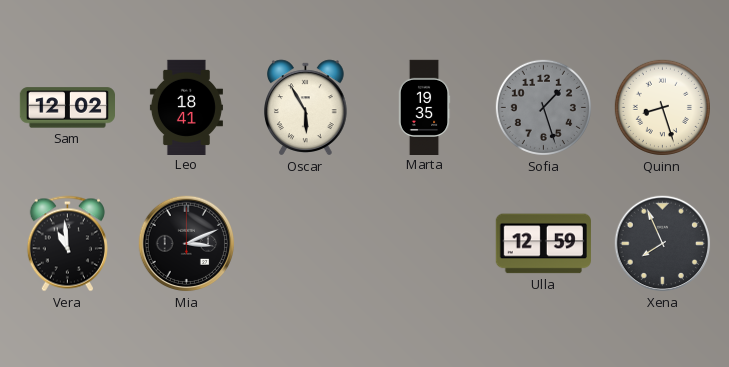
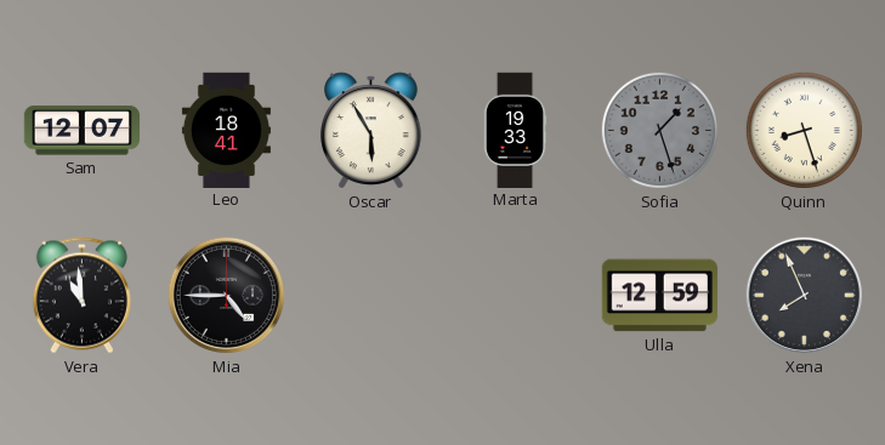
Sam: 12:02 -> 12:07 (81, 131)
Marta: 19:35 -> 19:33 (515, 130)
Mia: 3:11 -> 4:45 (227, 296)
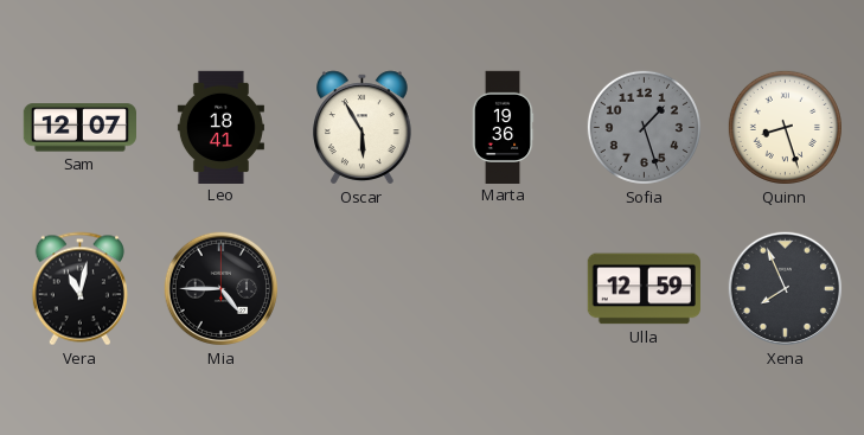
Marta: 19:33 -> 19:36 (503, 127)
Vera: 10:59 -> 11:02 (79, 289)
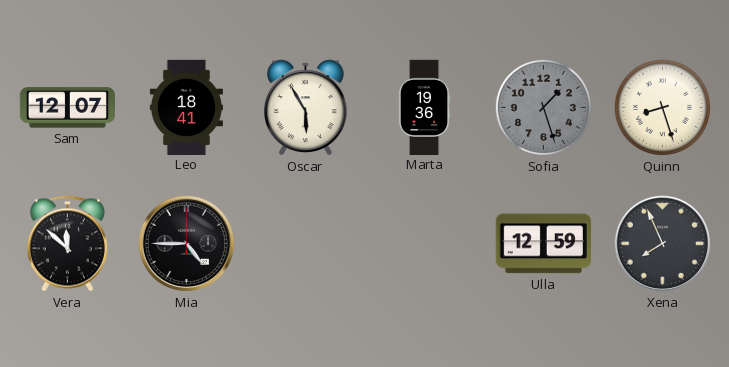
Vera: 11:02 -> 11:52 (67, 244)
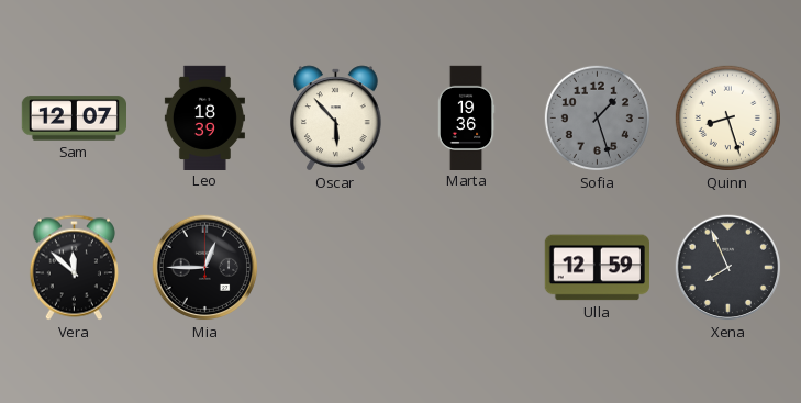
Leo: 18:41 -> 18:39 (204, 117)
Oscar: 5:55 -> 5:53 (336, 119)
Mia: 4:45 -> 12:45 (205, 268)
